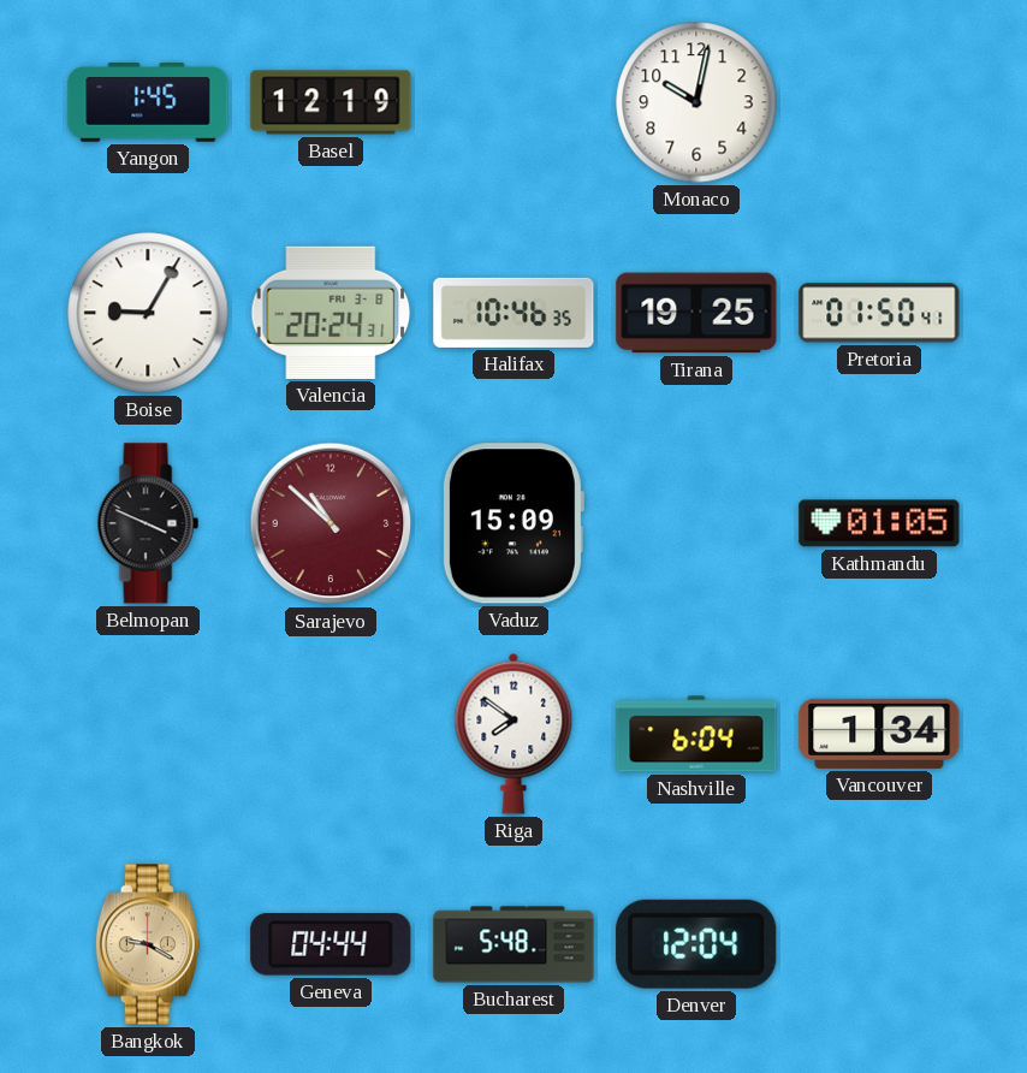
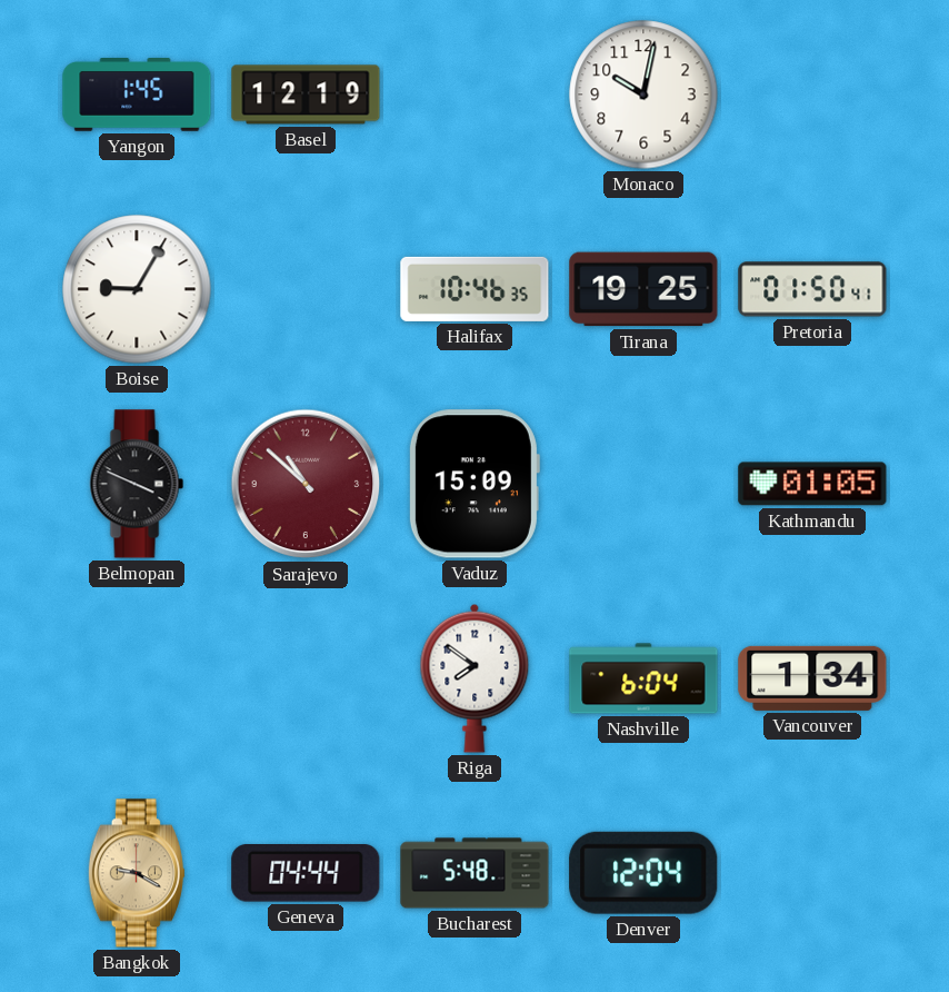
Valencia: 20:24 -> none (331, 313)
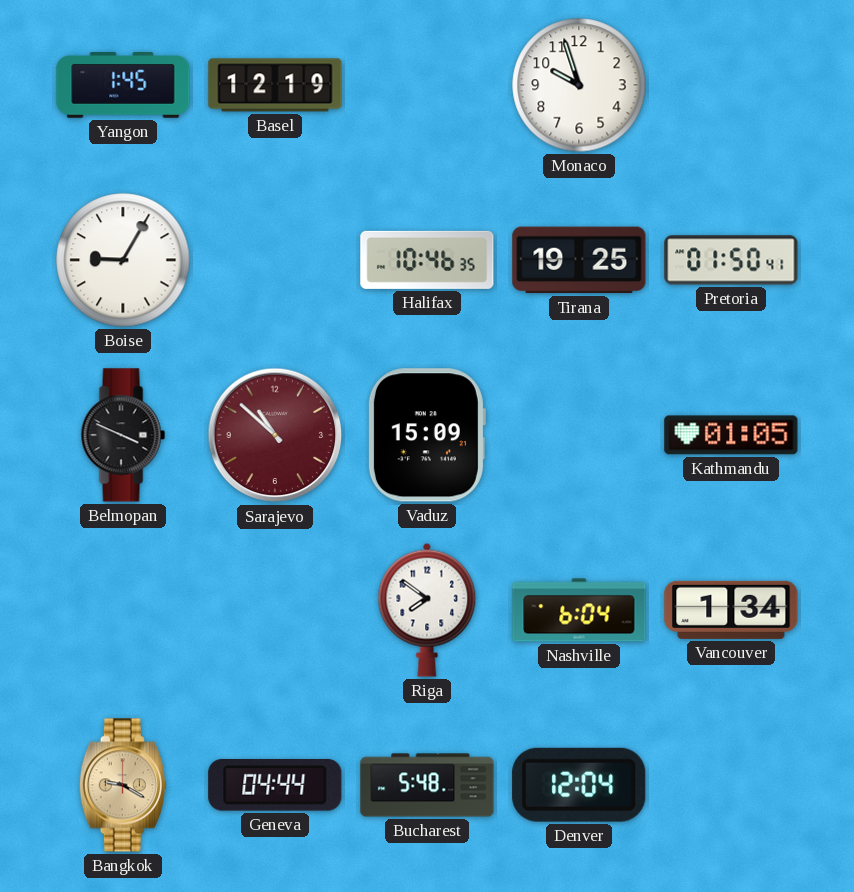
Monaco: 10:02 -> 9:57 (579, 85)
